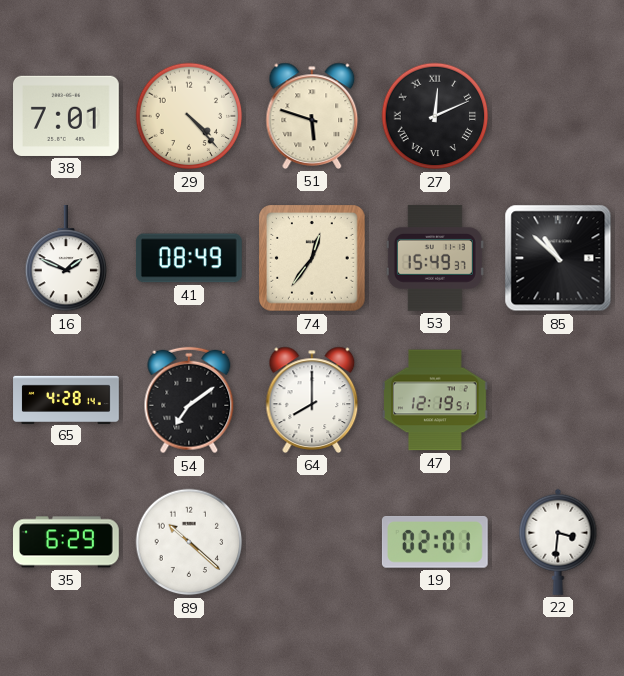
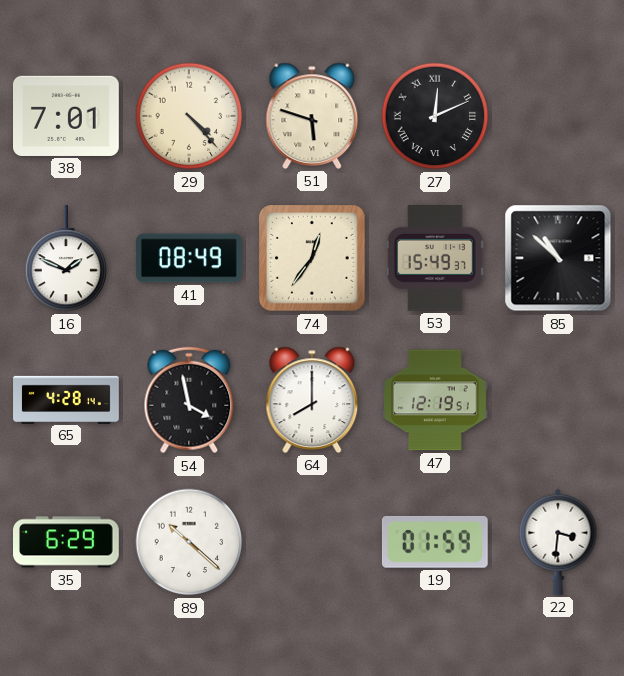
54: 7:09 -> 3:58 (189, 400)
19: 02:01 -> 01:59 (435, 542)
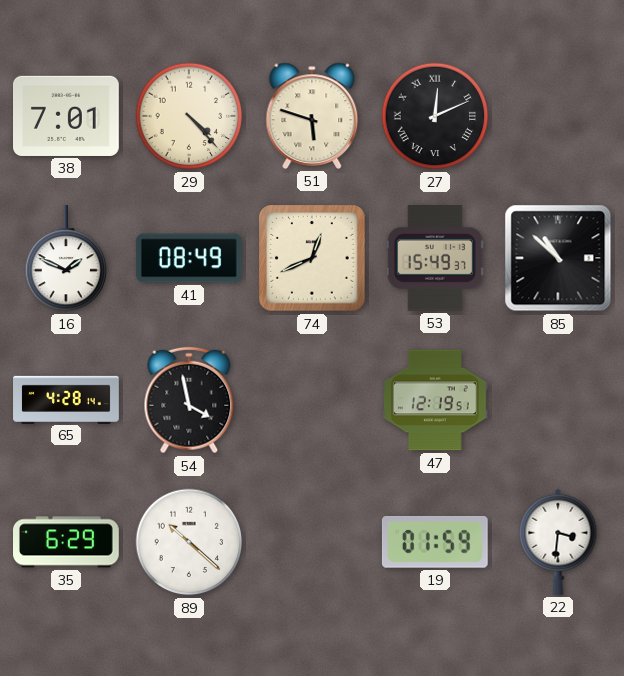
74: 12:36 -> 12:41 (312, 258)
64: 8:00 -> none (312, 400)
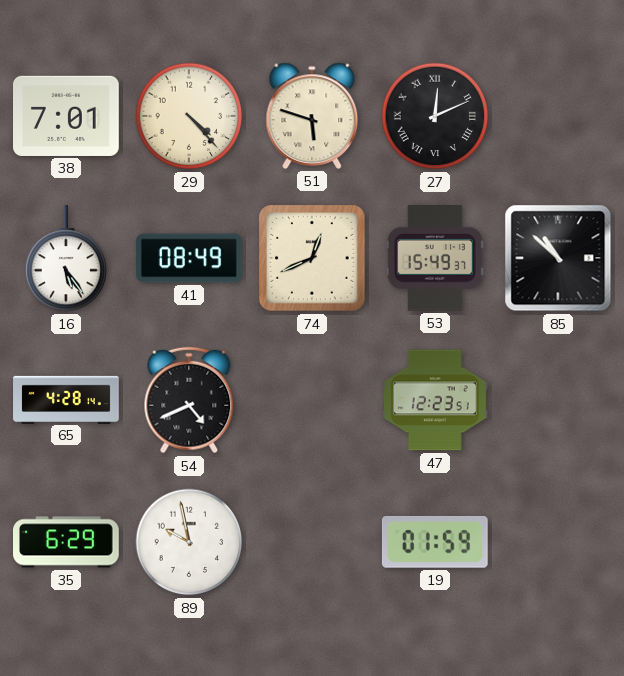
16: 1:49 -> 5:24 (66, 259)
54: 3:58 -> 4:41 (189, 400)
47: 12:19 -> 12:23 (436, 400)
89: 10:22 -> 9:58 (189, 542)
22: 3:31 -> none (558, 542)
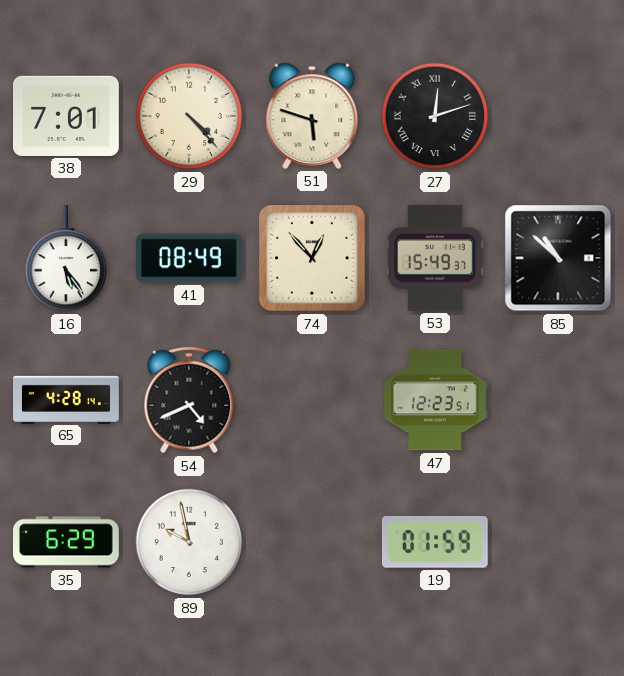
27: 12:11 -> 12:12 (435, 116)
74: 12:41 -> 12:53 (312, 258)
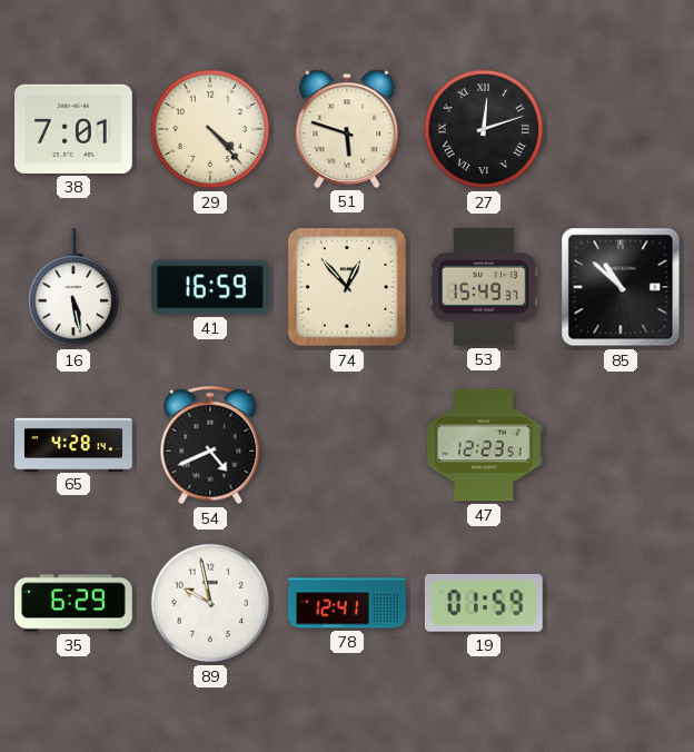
16: 5:24 -> 5:28 (73, 288)
41: 08:49 -> 16:59 (210, 287)
78: none -> 12:41 (347, 603)
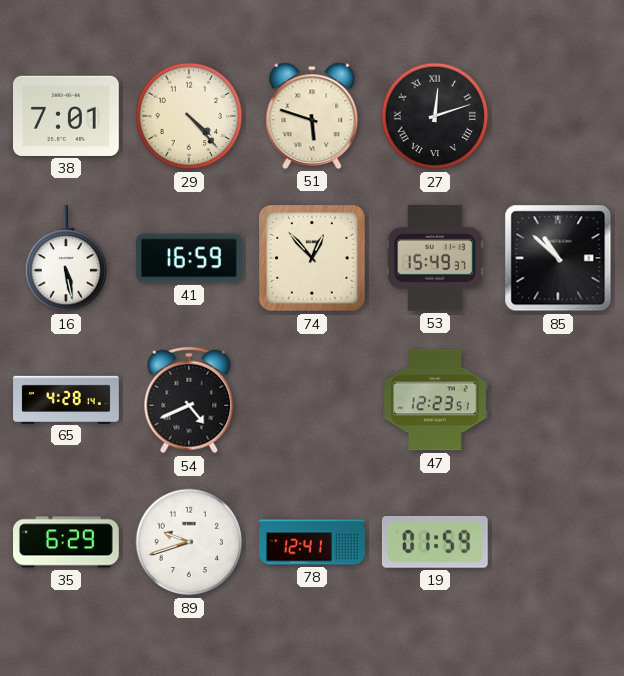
89: 9:58 -> 9:42 (189, 542)
